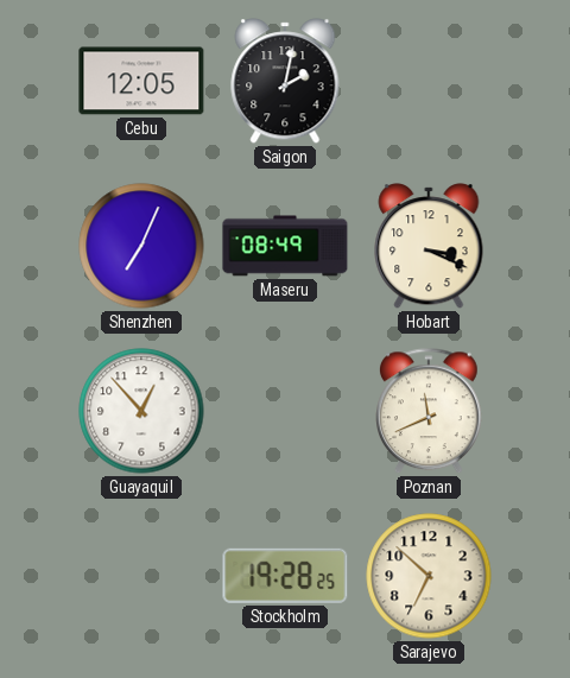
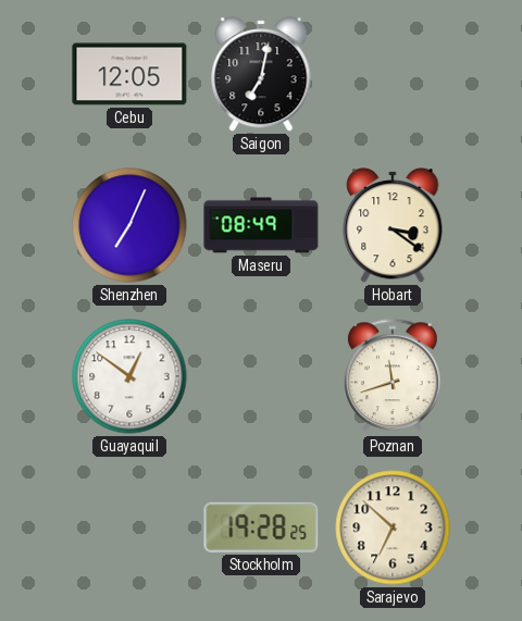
Saigon: 2:02 -> 7:02 (261, 74)
Hobart: 3:19 -> 3:21 (393, 225)
Guayaquil: 12:53 -> 12:51 (129, 376)
Poznan: 11:41 -> 11:42 (394, 377)
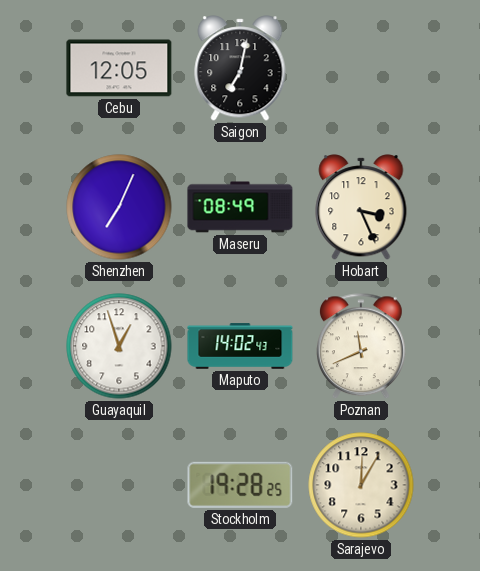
Hobart: 3:21 -> 3:26 (361, 207)
Guayaquil: 12:51 -> 12:57 (119, 346)
Maputo: none -> 14:02 (240, 346)
Poznan: 11:42 -> 11:41 (362, 347)
Sarajevo: 6:52 -> 12:05 (361, 485)
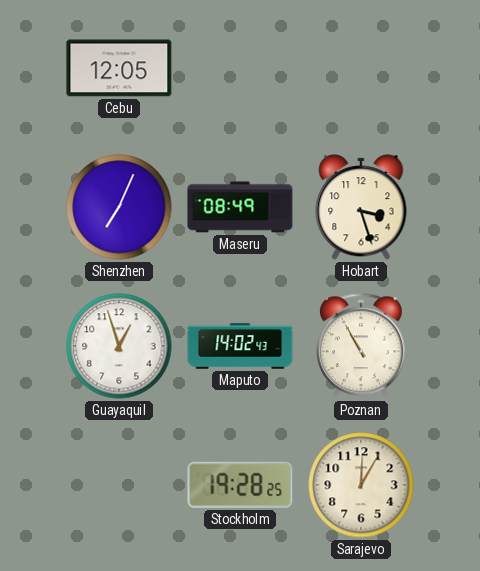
Saigon: 7:02 -> none (240, 68)
Hobart: 3:26 -> 3:27 (361, 207)
Poznan: 11:41 -> 10:55 (362, 347)
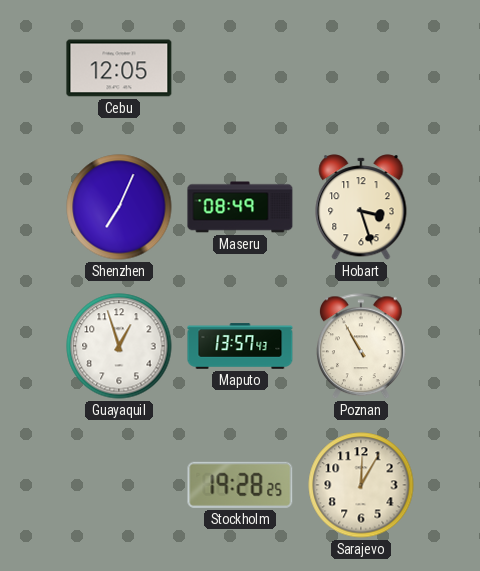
Maputo: 14:02 -> 13:57 (240, 346)
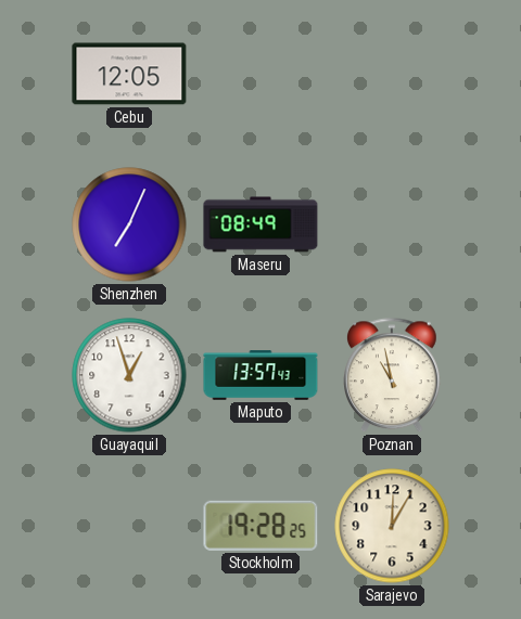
Hobart: 3:27 -> none (361, 207)
Poznan: 10:55 -> 10:58 (393, 376)
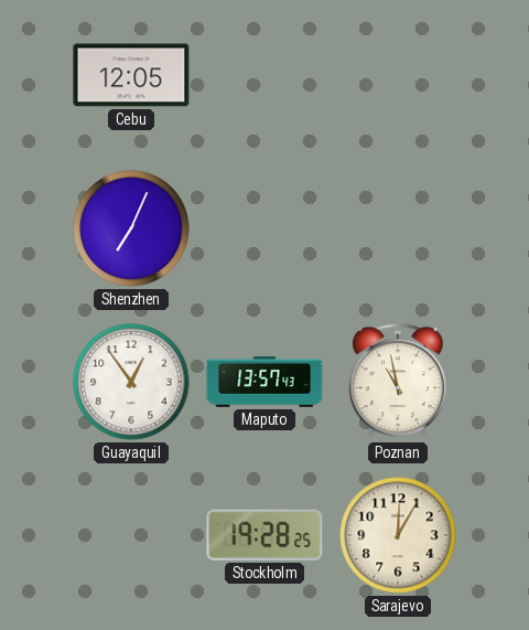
Maseru: 08:49 -> none (260, 224)
Guayaquil: 12:57 -> 12:54 (131, 382)
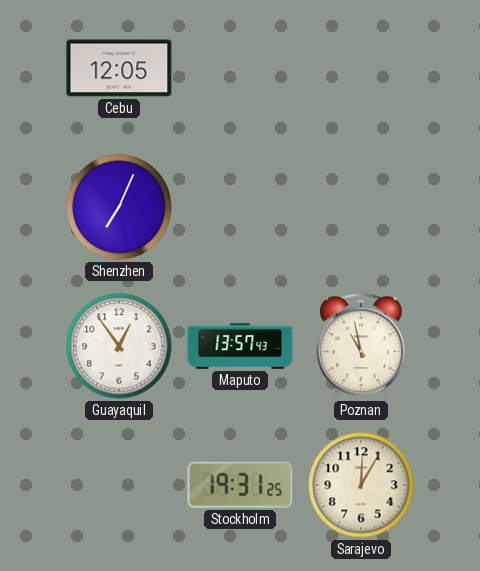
Stockholm: 19:28 -> 19:31 (240, 485)
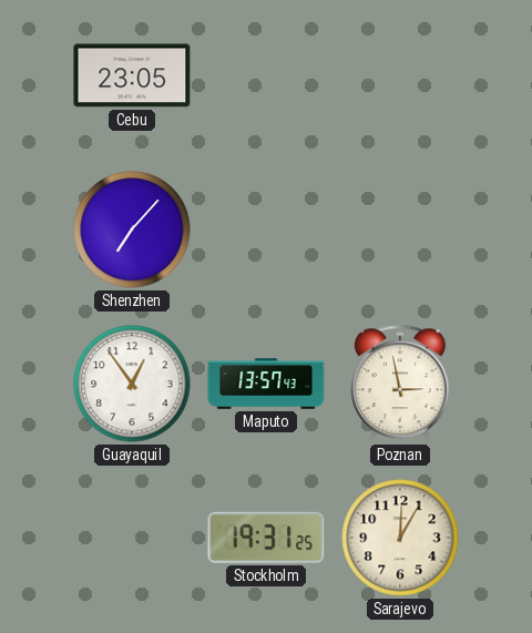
Cebu: 12:05 -> 23:05 (132, 75)
Shenzhen: 7:04 -> 7:07 (132, 229)
Poznan: 10:58 -> 2:58 (401, 385)
